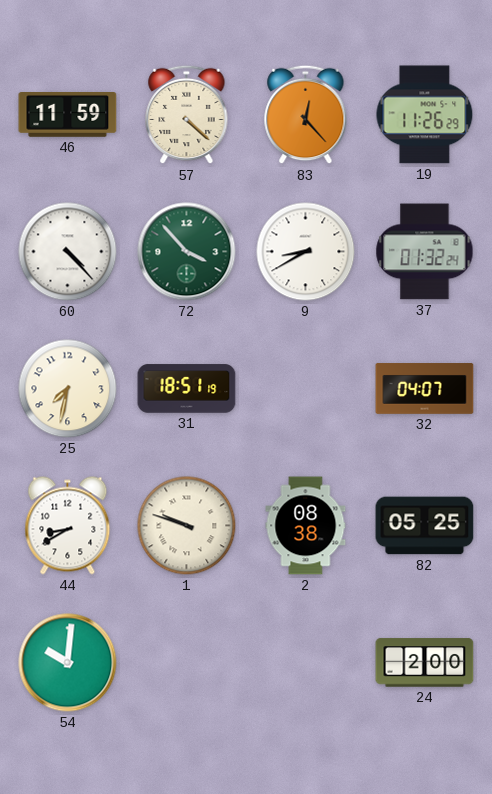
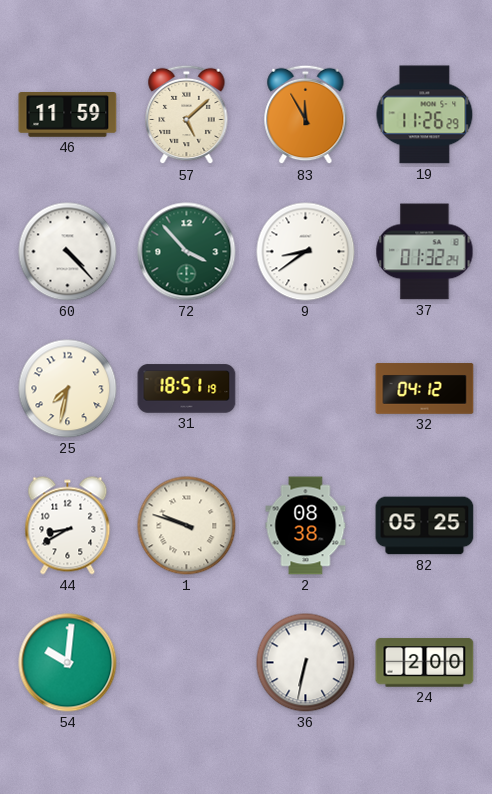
57: 4:22 -> 5:08 (187, 115)
83: 12:23 -> 11:55 (306, 115)
9: 8:40 -> 8:39 (306, 252)
32: 04:07 -> 04:12 (425, 389)
36: none -> 6:32 (306, 663)
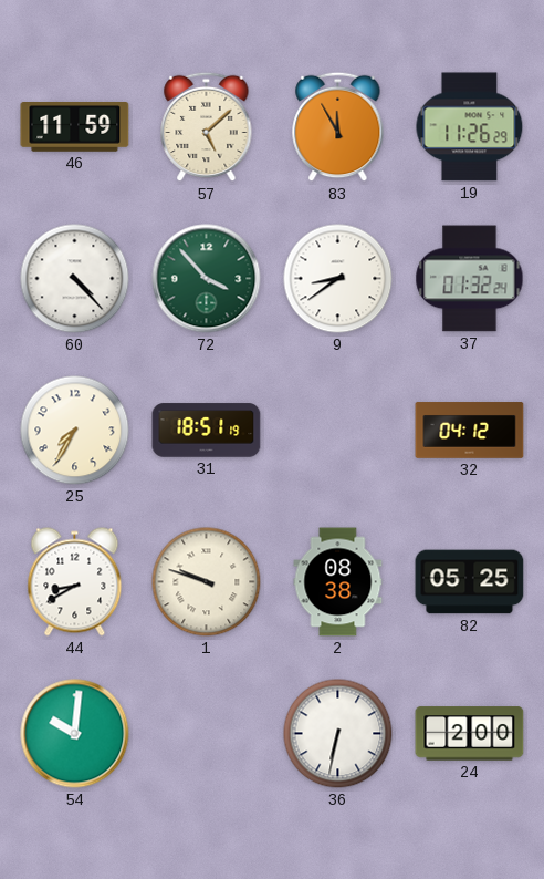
25: 7:32 -> 7:35 (75, 431)
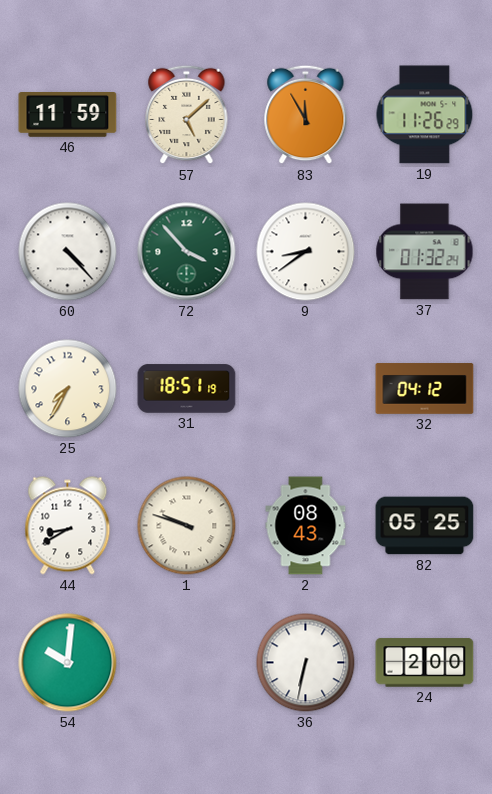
2: 08:38 -> 08:43 (306, 526)
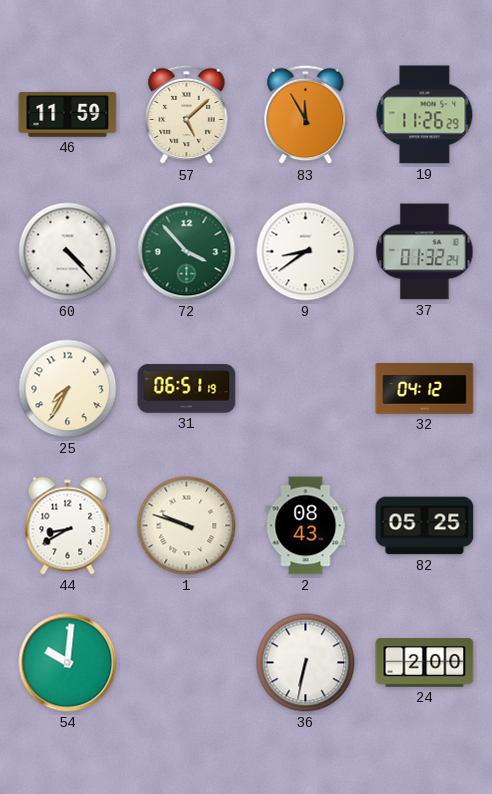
31: 18:51 -> 06:51 (187, 389)
